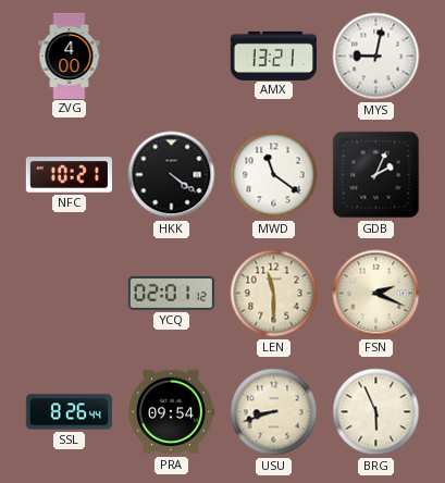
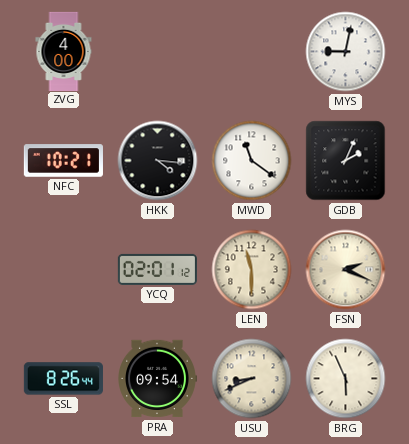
AMX: 13:21 -> none (273, 55)
HKK: 4:21 -> 4:16 (158, 161)
USU: 8:42 -> 8:41 (252, 379)
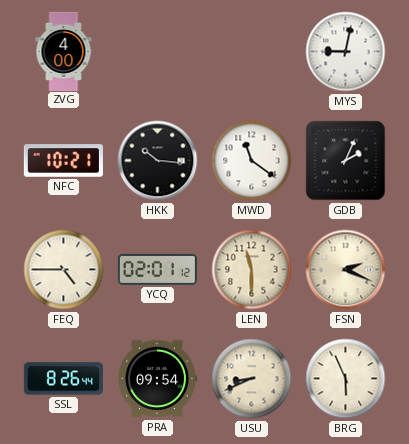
HKK: 4:16 -> 10:16 (158, 161)
FEQ: none -> 4:45 (64, 270)
